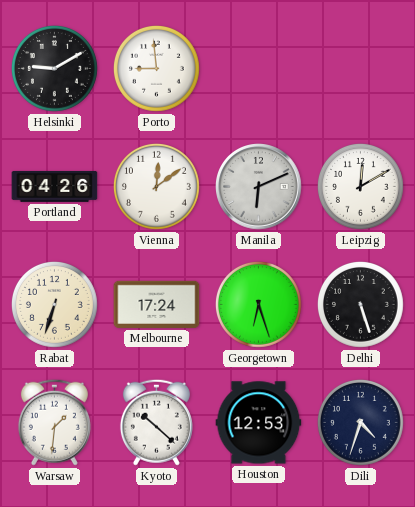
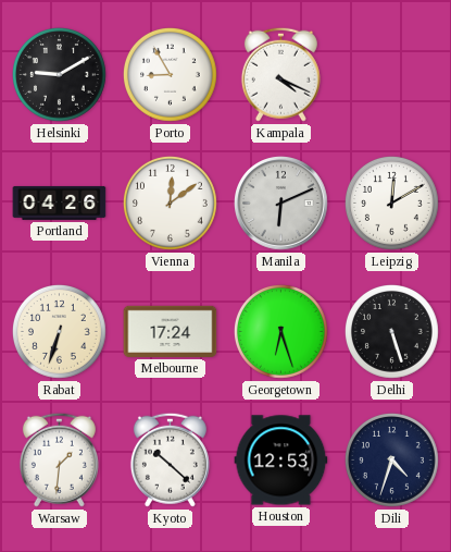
Porto: 8:59 -> 8:55 (170, 74)
Kampala: none -> 4:19 (280, 74)
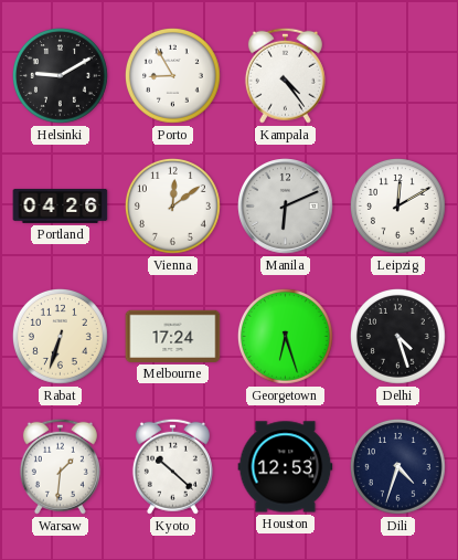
Kampala: 4:19 -> 4:24 (285, 75)
Delhi: 5:27 -> 4:27 (397, 336)
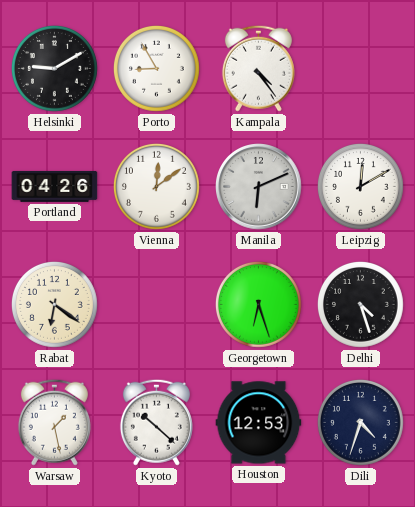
Rabat: 6:33 -> 6:21 (54, 304)
Melbourne: 17:24 -> none (173, 336)
Warsaw: 1:31 -> 1:28 (54, 422)
